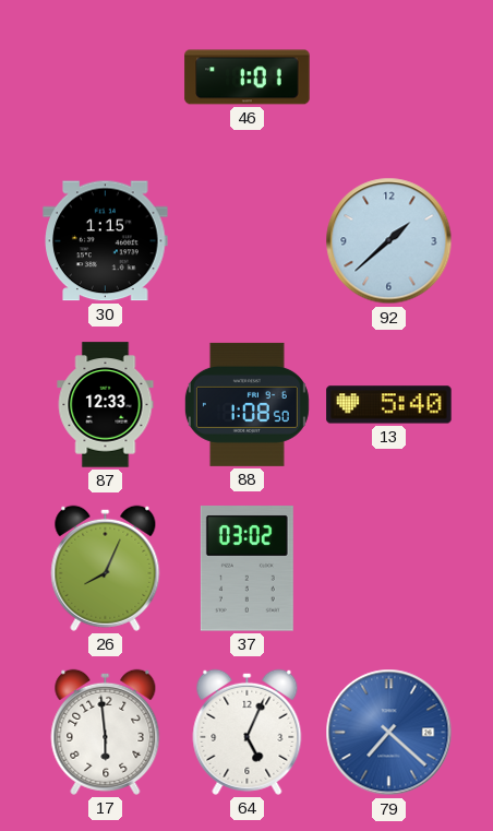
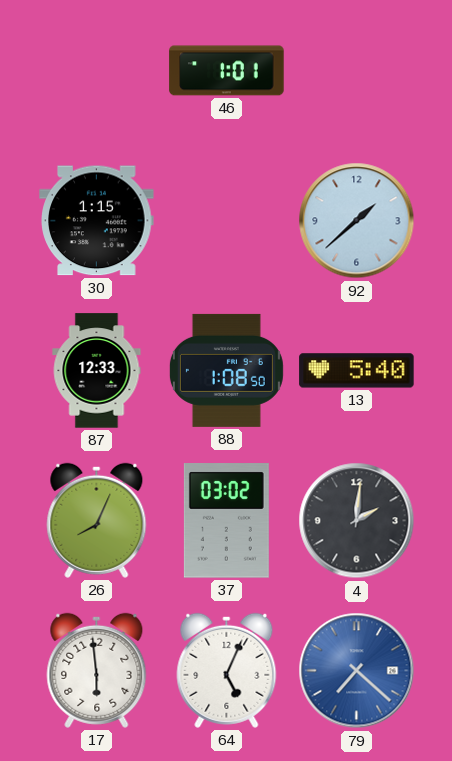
4: none -> 2:01 (357, 521)
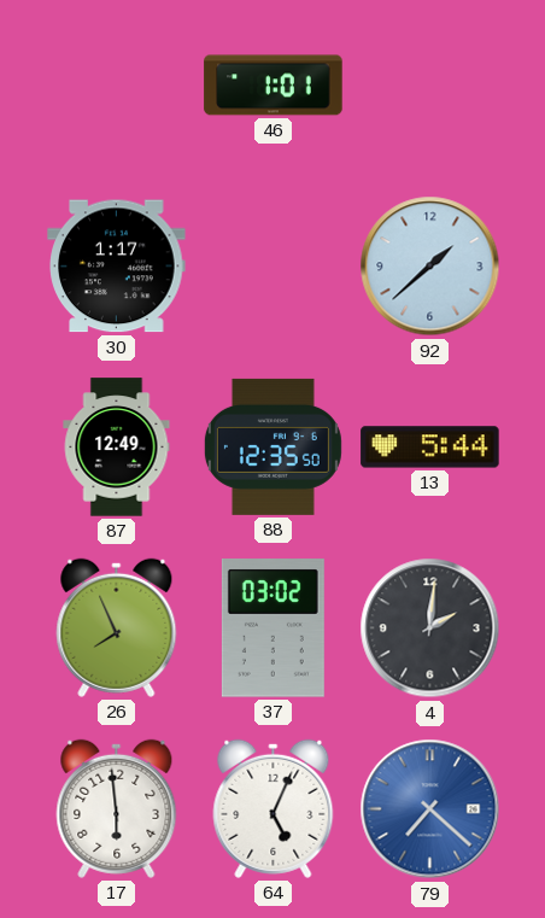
30: 1:15 -> 1:17 (117, 267)
87: 12:33 -> 12:49 (117, 448)
88: 1:08 -> 12:35 (272, 446)
13: 5:40 -> 5:44 (430, 448)
26: 8:04 -> 7:56 (117, 627)
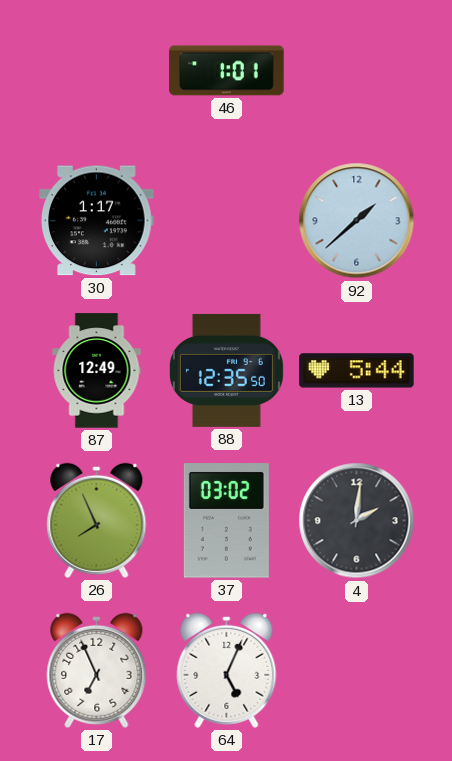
17: 5:59 -> 6:56 (97, 670)
79: 7:22 -> none (430, 809)
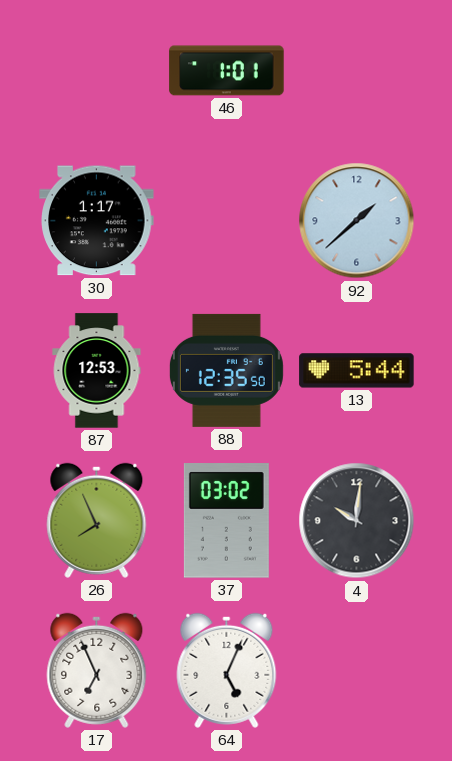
87: 12:49 -> 12:53 (97, 371)
4: 2:01 -> 10:01 (357, 521)
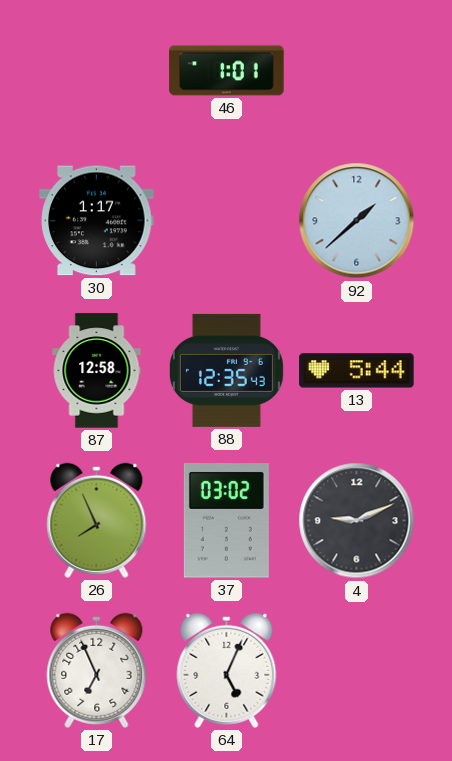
87: 12:53 -> 12:58 (97, 371)
88: 12:35:50 -> 12:35:43 (226, 370)
4: 10:01 -> 9:11 (357, 521)
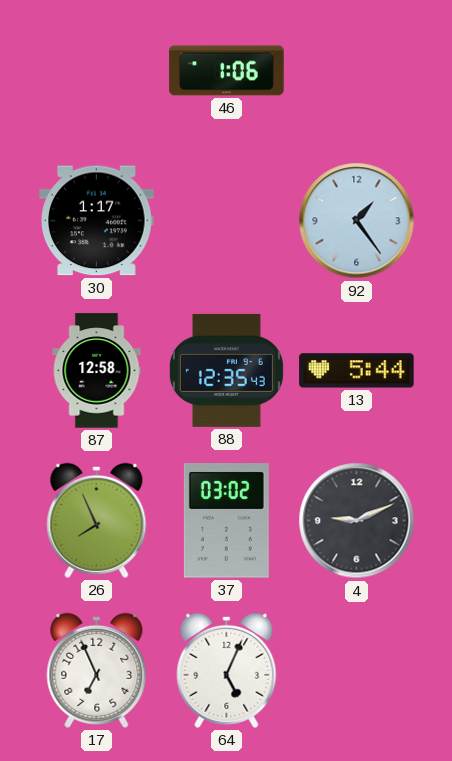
46: 1:01 -> 1:06 (227, 71)
92: 1:38 -> 1:24 (357, 221)
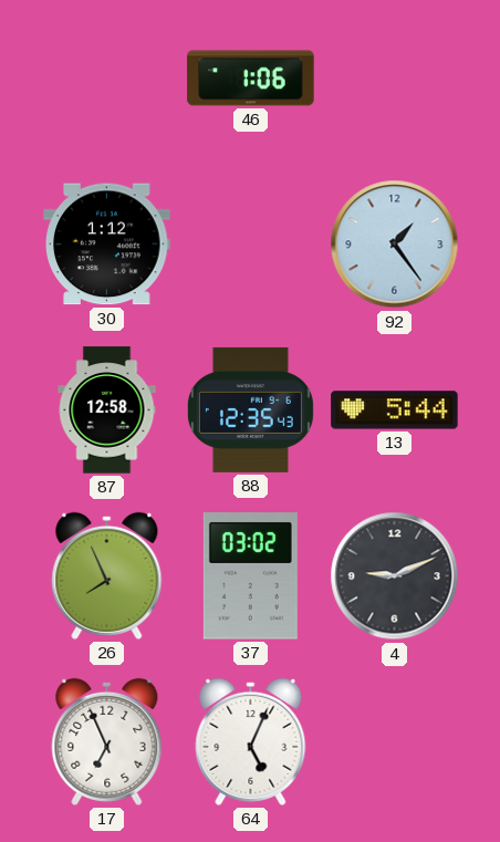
30: 1:17 -> 1:12 (107, 245)
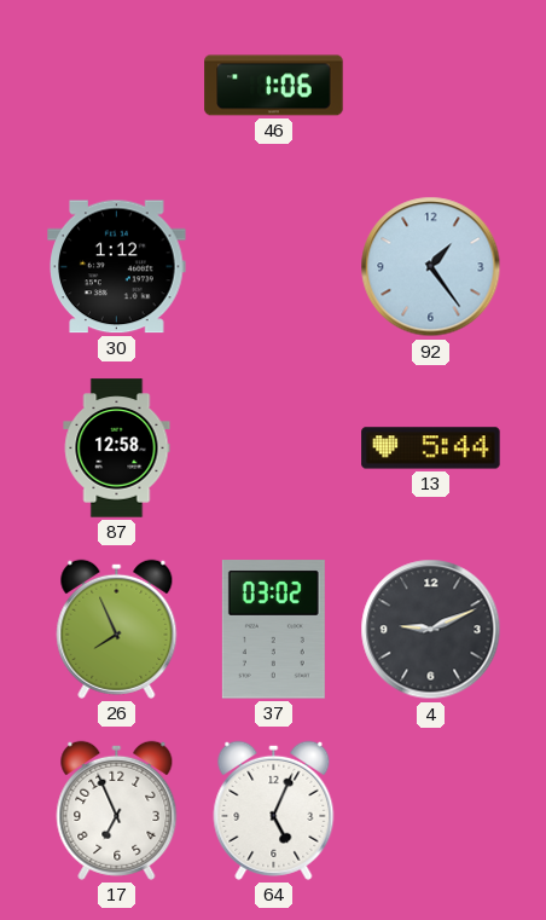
88: 12:35 -> none (250, 409)
